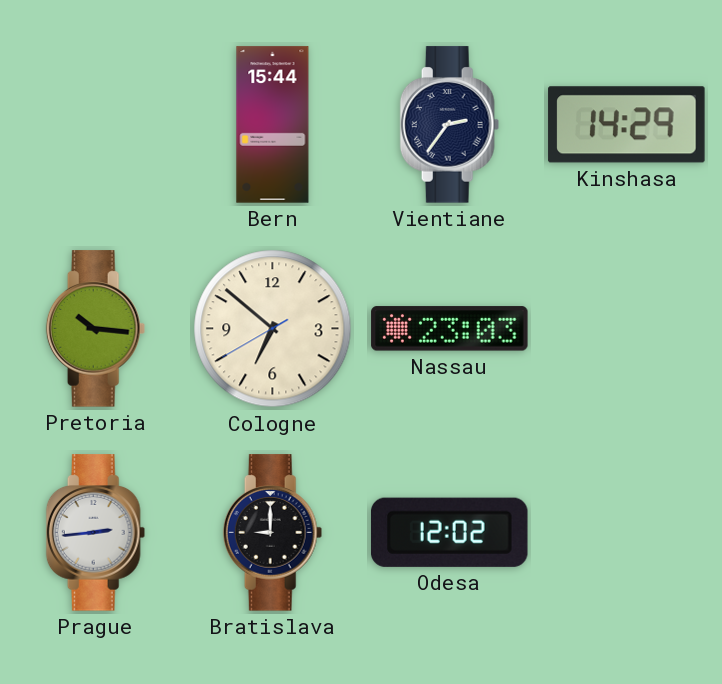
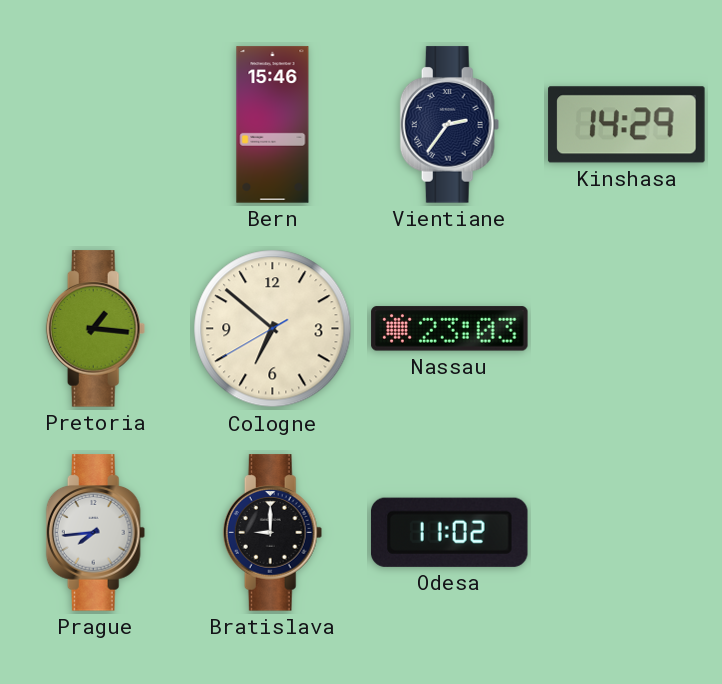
Bern: 15:44 -> 15:46 (273, 125)
Pretoria: 10:16 -> 1:16 (96, 329)
Prague: 2:44 -> 7:44 (96, 533)
Odesa: 12:02 -> 11:02 (449, 532)
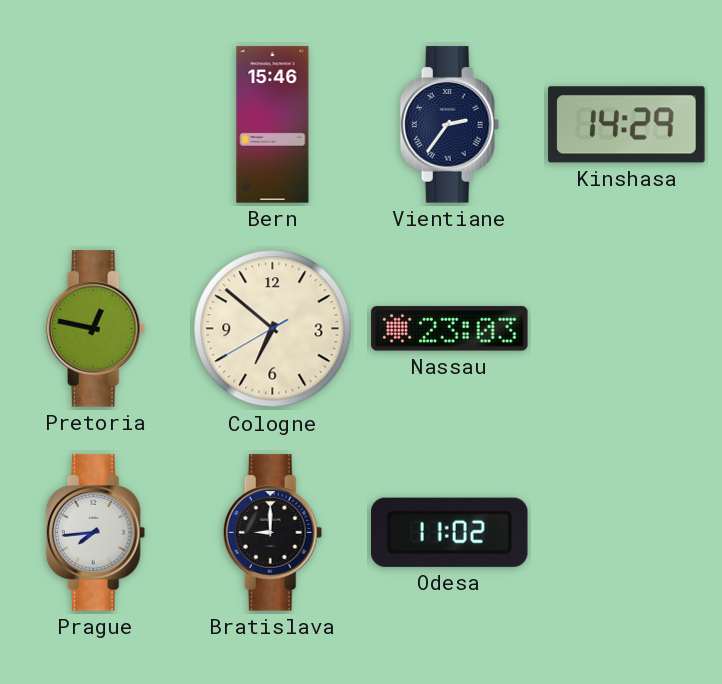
Pretoria: 1:16 -> 12:47 (96, 329)
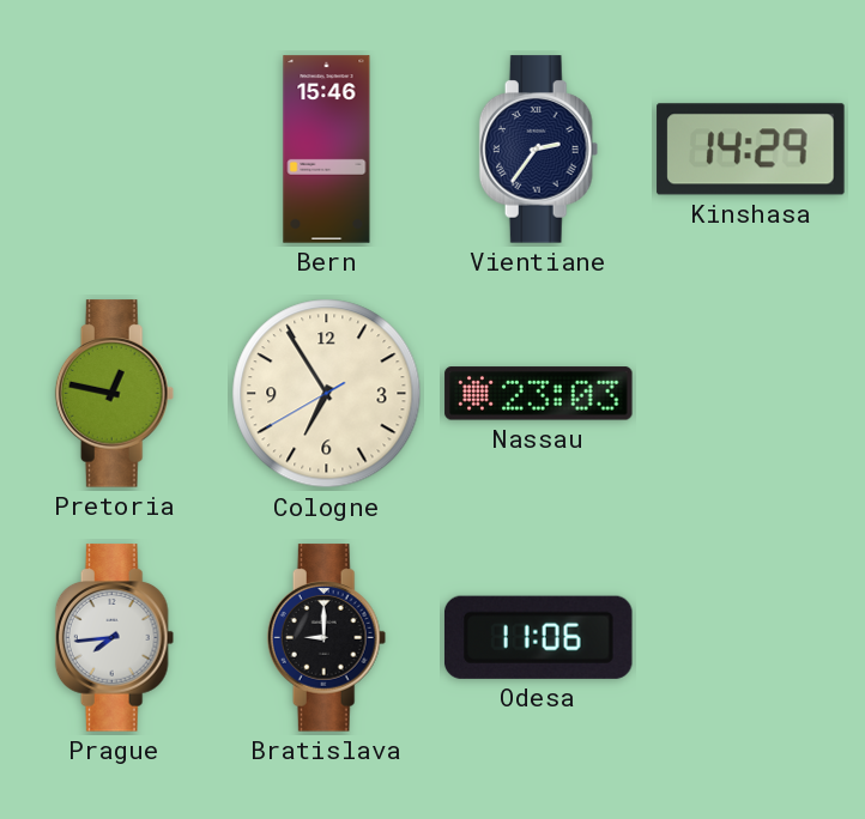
Cologne: 6:51 -> 6:54 (327, 394)
Odesa: 11:02 -> 11:06 (538, 637)
